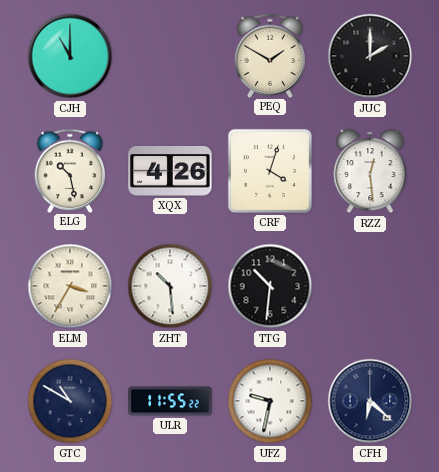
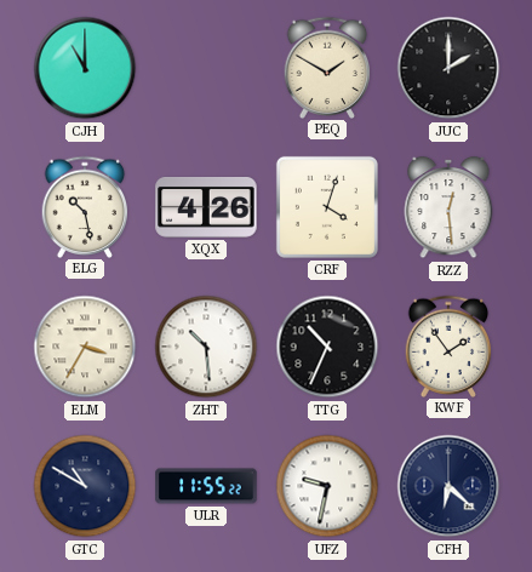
TTG: 10:31 -> 10:34 (327, 347)
KWF: none -> 1:54 (448, 345)
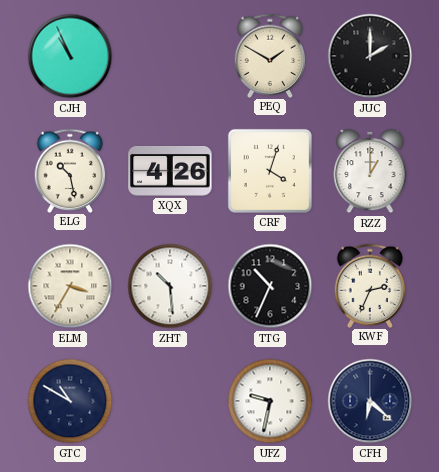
CJH: 11:00 -> 10:56 (70, 56)
RZZ: 12:29 -> 1:00 (370, 171)
KWF: 1:54 -> 2:34 (370, 285)
ULR: 11:55 -> none (206, 486)
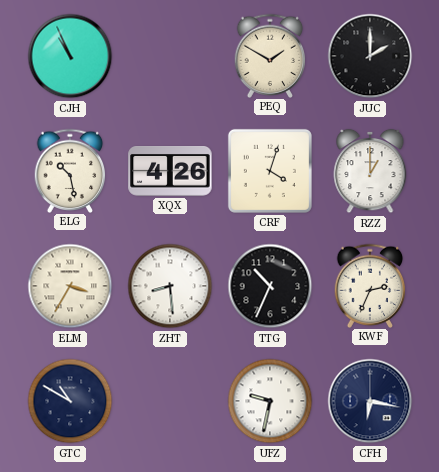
ZHT: 10:29 -> 8:29 (170, 286)
CFH: 6:22 -> 6:17 (370, 401)
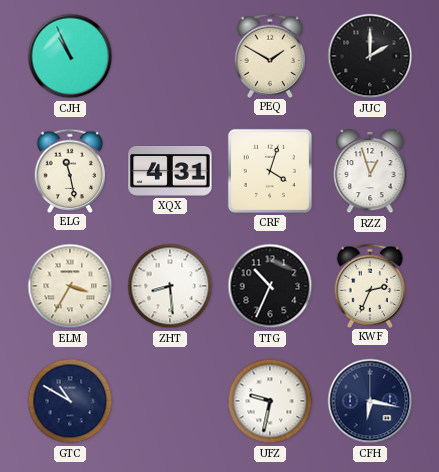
ELG: 10:28 -> 11:28 (70, 170)
XQX: 4:26 -> 4:31 (170, 172)
RZZ: 1:00 -> 12:57 (370, 171)
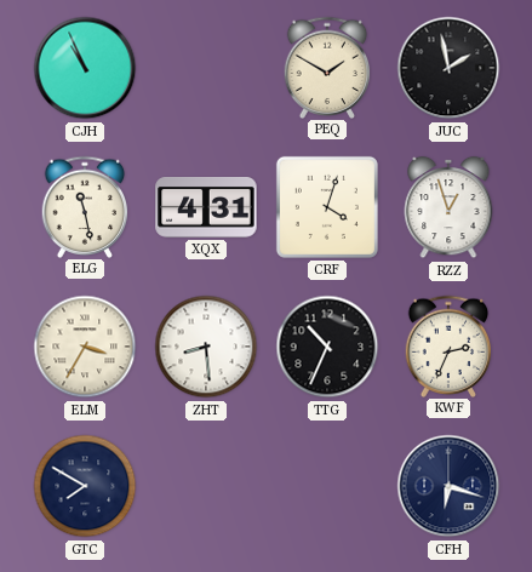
JUC: 2:00 -> 1:58 (448, 68)
GTC: 10:50 -> 7:50 (85, 486)
UFZ: 9:32 -> none (270, 401)
CFH: 6:17 -> 6:18 (448, 486)
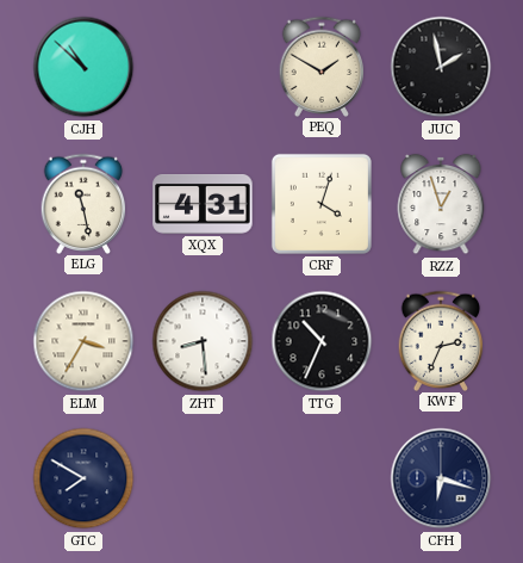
CJH: 10:56 -> 10:52 (83, 67)
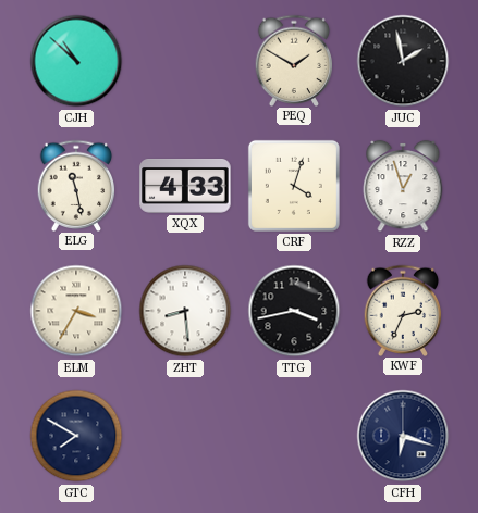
XQX: 4:31 -> 4:33 (185, 187)
TTG: 10:34 -> 3:43 (294, 311)
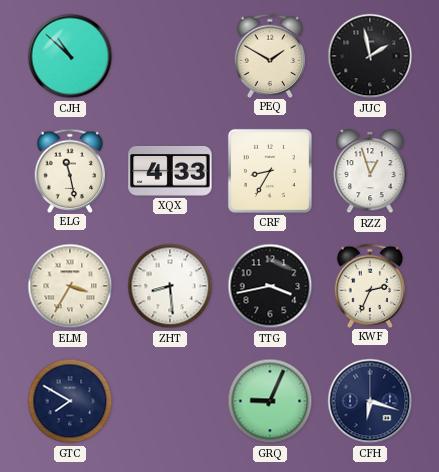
CRF: 4:03 -> 8:35 (270, 171)
GRQ: none -> 9:04 (270, 401)
